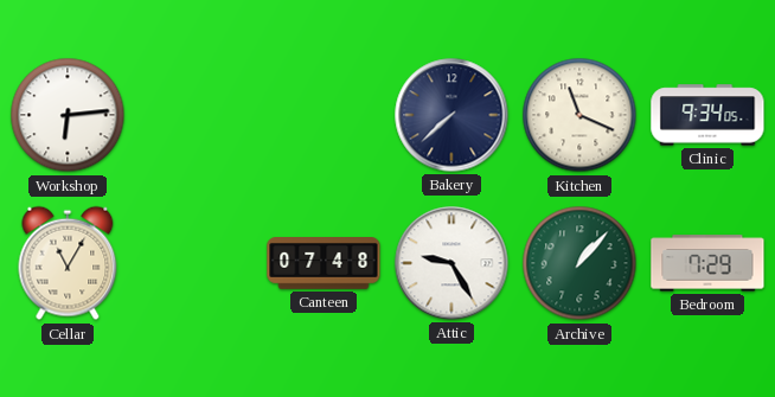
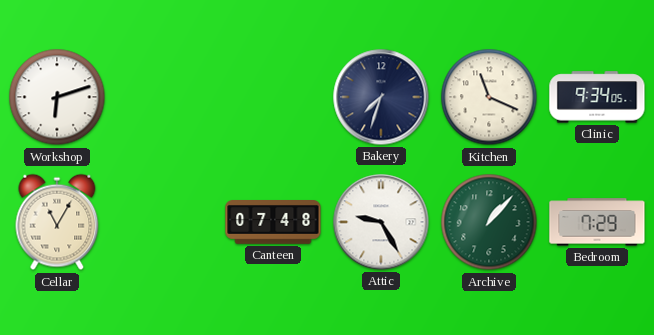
Workshop: 6:14 -> 6:12 (57, 97)
Bakery: 7:38 -> 7:33 (381, 97)
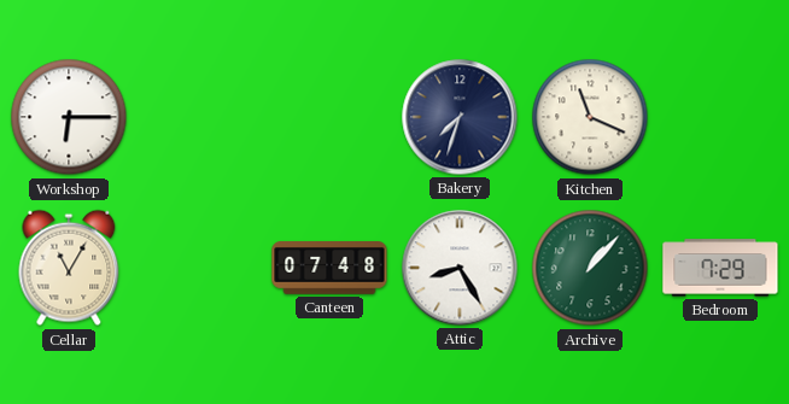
Workshop: 6:12 -> 6:15 (69, 117)
Clinic: 9:34 -> none (597, 97)
Attic: 9:25 -> 8:25 (460, 268)
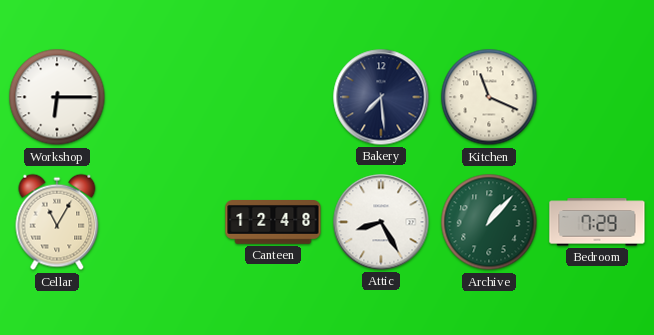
Bakery: 7:33 -> 7:29 (381, 97)
Canteen: 07:48 -> 12:48 (273, 223)
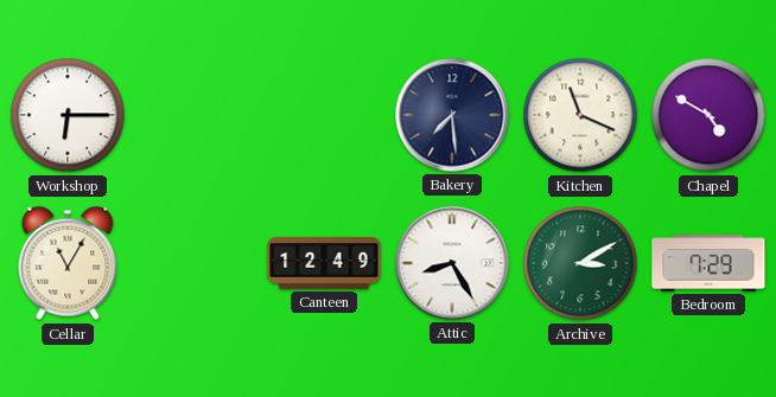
Chapel: none -> 4:50 (708, 115)
Canteen: 12:48 -> 12:49 (324, 264)
Archive: 1:07 -> 3:10 (580, 263)
